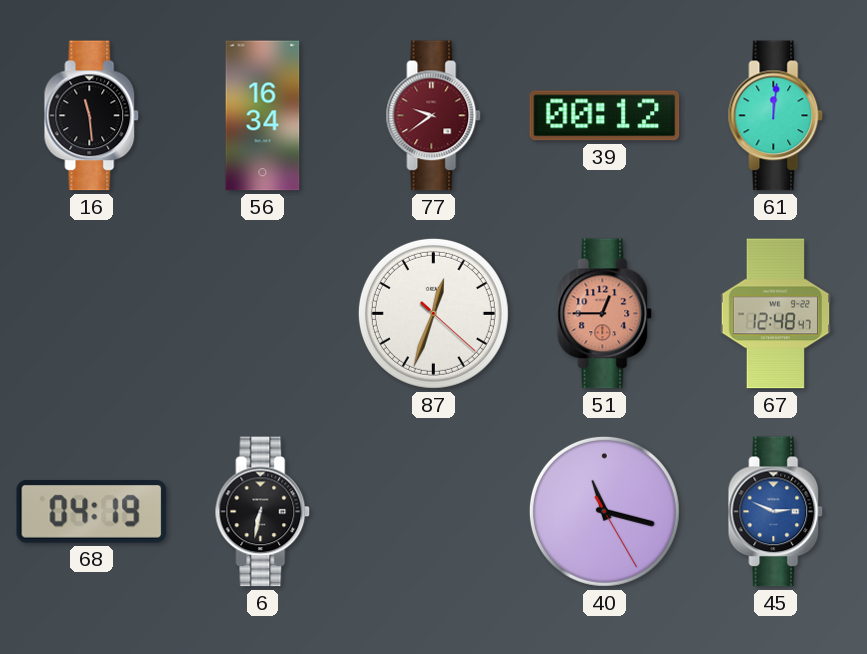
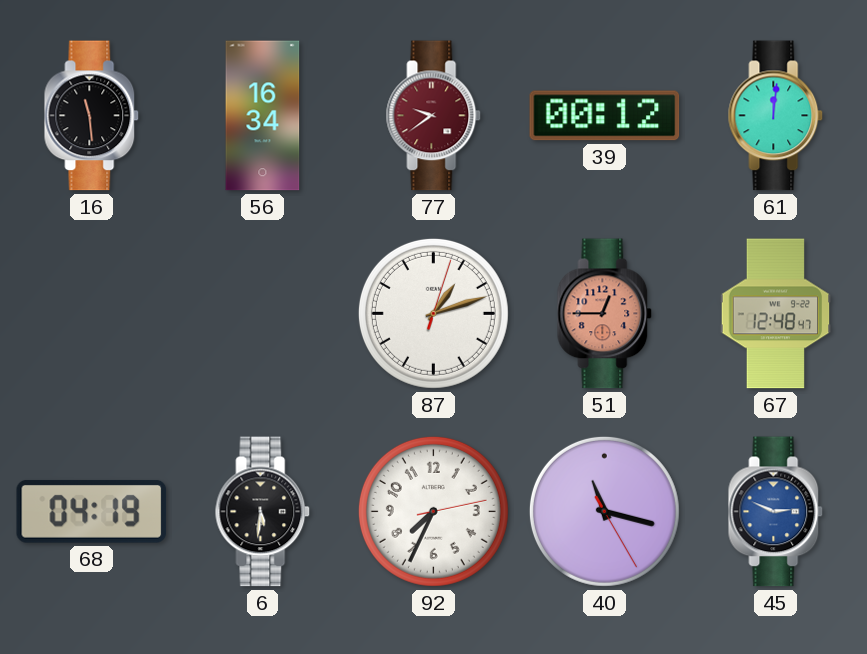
87: 12:33 -> 1:12 (433, 313)
6: 6:32 -> 5:31 (263, 512)
92: none -> 7:34 (433, 511)
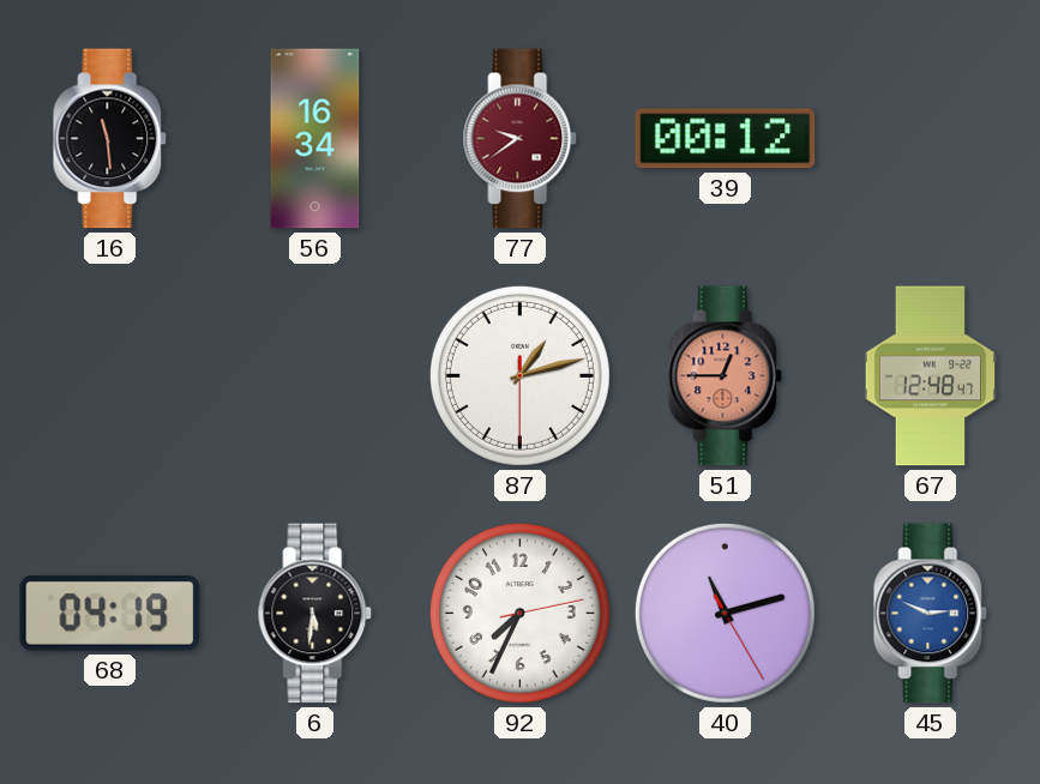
61: 12:01 -> none (776, 116)
87: 1:12:03 -> 1:12:30 (519, 375)
40: 11:17 -> 11:12 (725, 613)
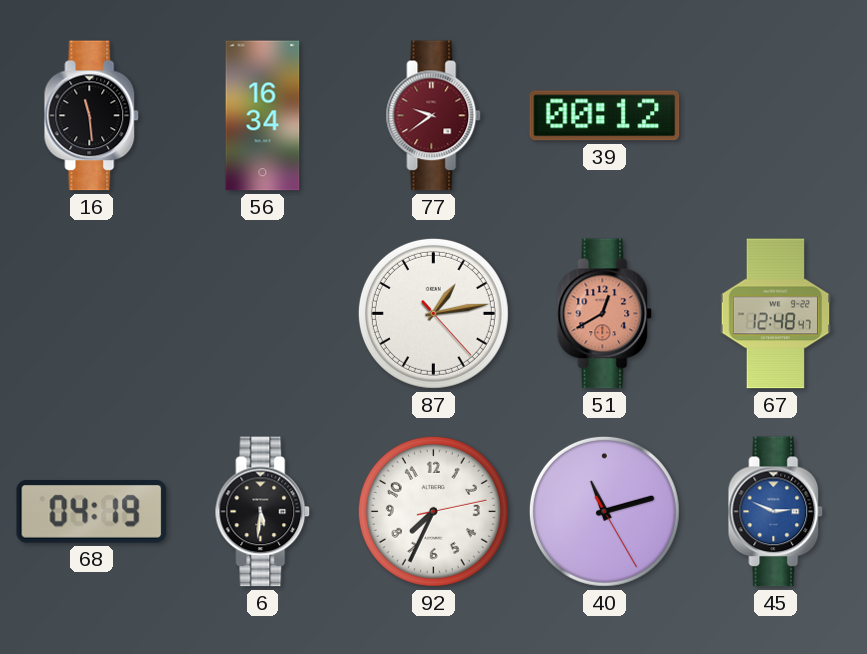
87: 1:12 -> 1:13 (433, 313)
51: 12:45 -> 12:40 (605, 314)
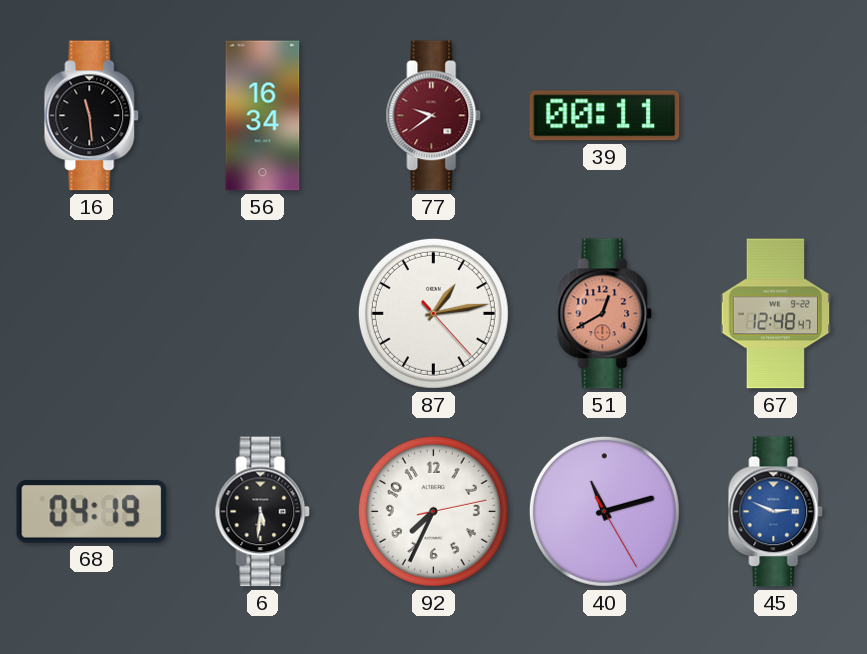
39: 00:12 -> 00:11 (605, 116)
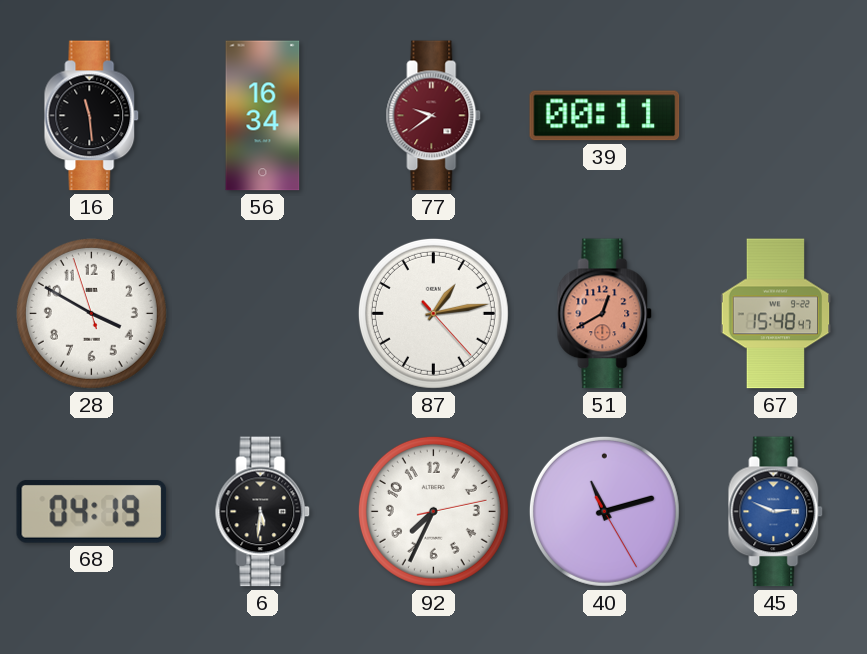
28: none -> 3:49 (91, 313)
67: 12:48 -> 15:48 (776, 314)
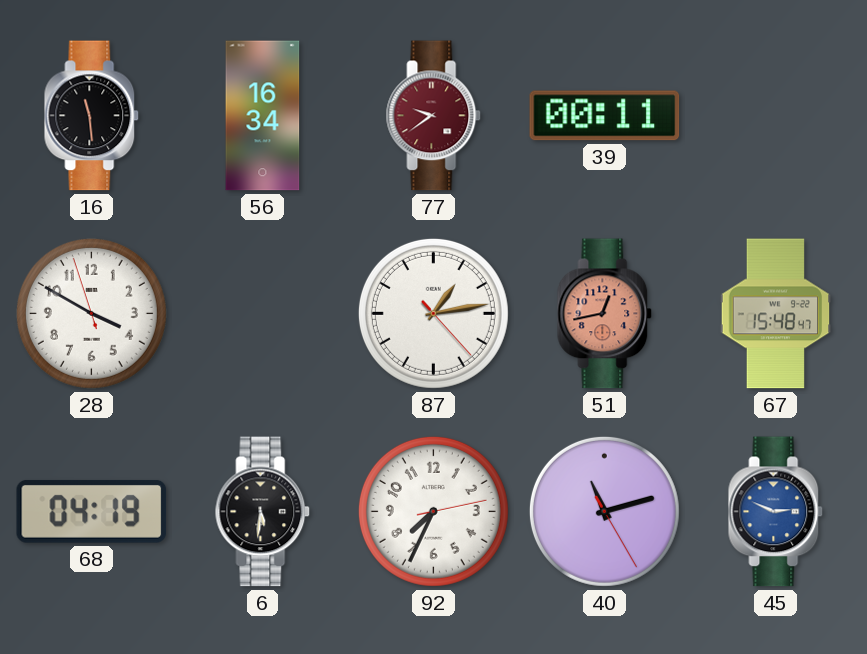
51: 12:40 -> 12:43 (605, 314)
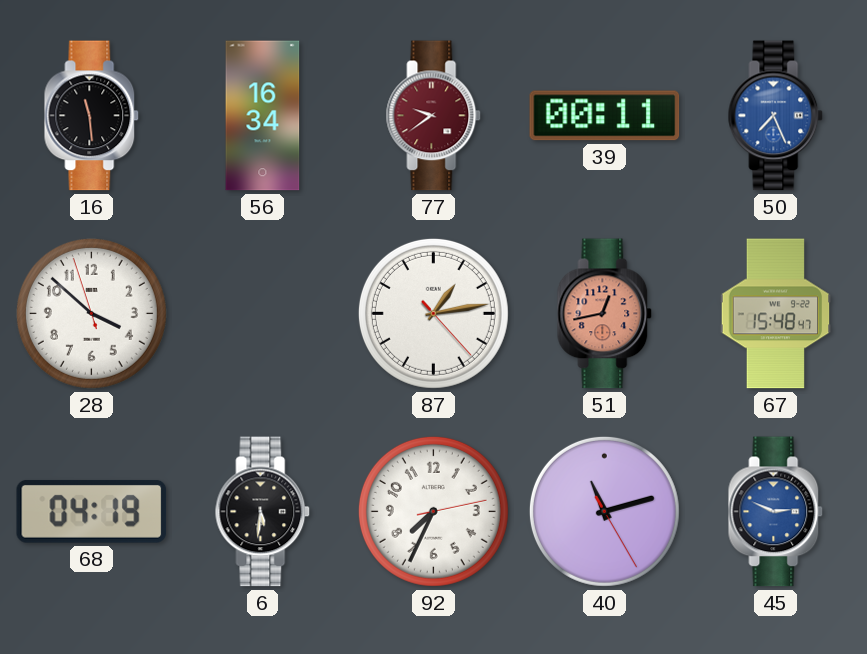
50: none -> 7:26 (776, 116)
28: 3:49 -> 3:51 (91, 313)
